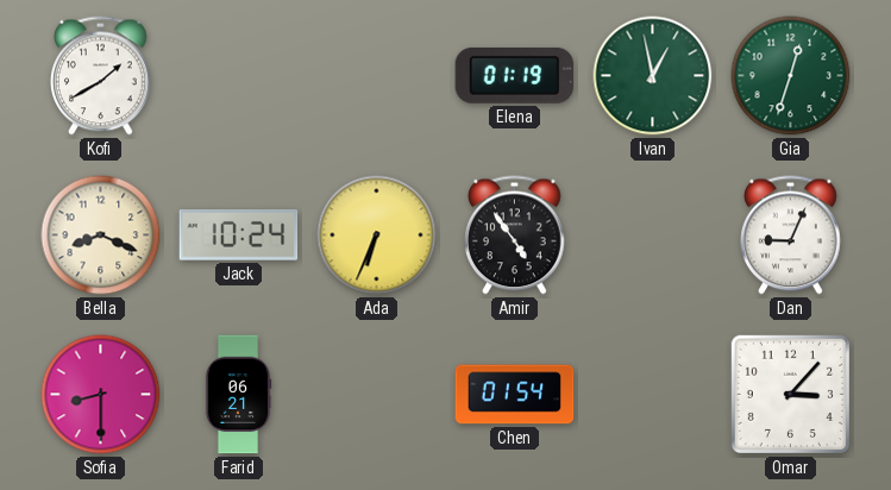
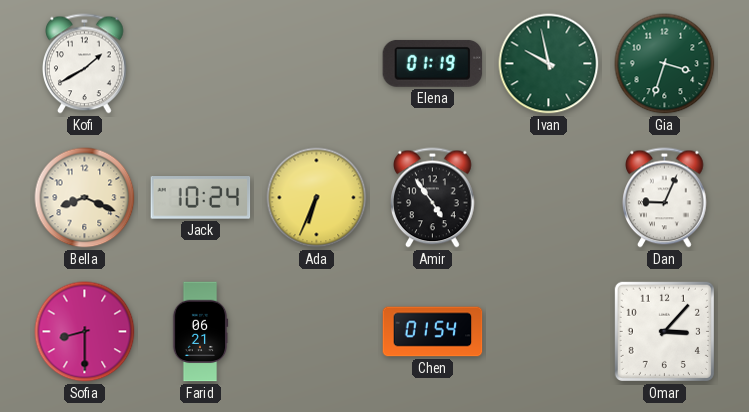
Ivan: 12:58 -> 9:58 (549, 64)
Gia: 12:33 -> 3:33 (665, 64)
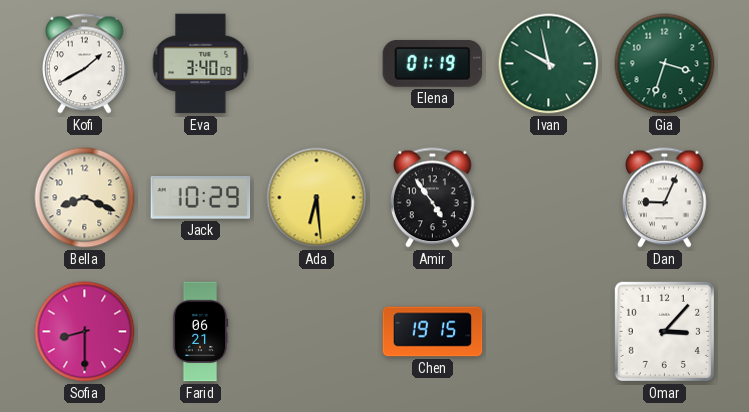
Eva: none -> 3:40 (201, 64)
Jack: 10:24 -> 10:29 (201, 198)
Ada: 6:34 -> 6:29 (317, 198)
Chen: 01:54 -> 19:15 (433, 332)
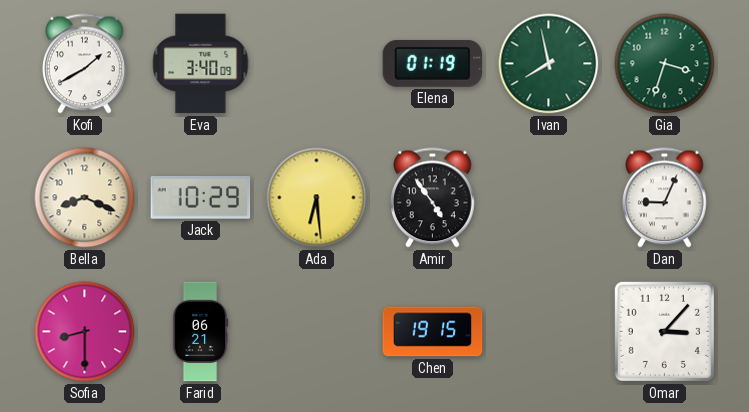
Ivan: 9:58 -> 7:58 (549, 64)
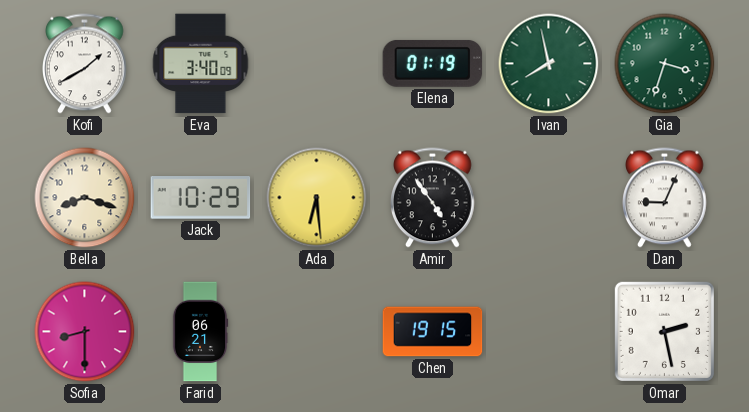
Bella: 8:19 -> 8:18 (85, 198)
Omar: 3:07 -> 2:28 (664, 331)
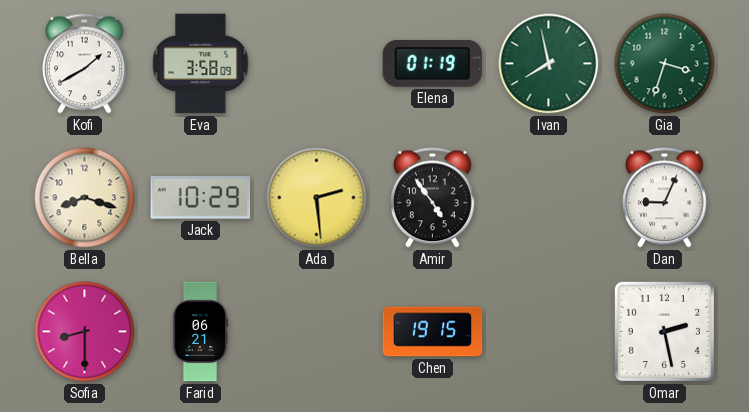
Eva: 3:40 -> 3:58 (201, 64)
Ada: 6:29 -> 2:29 (317, 198)
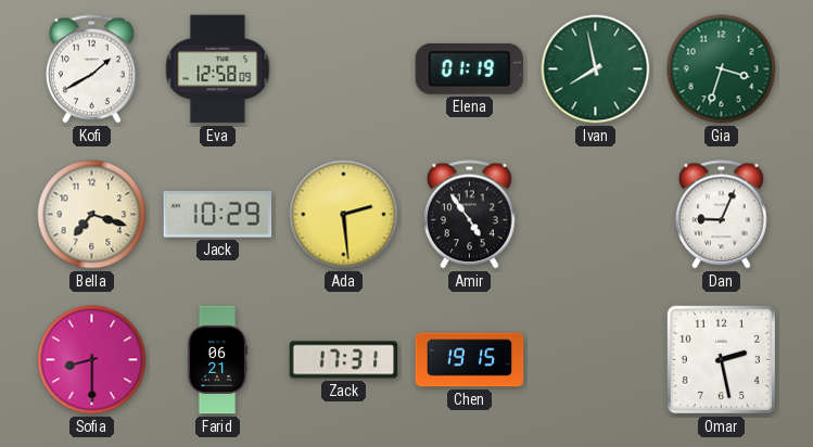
Eva: 3:58 -> 12:58 (218, 69)
Bella: 8:18 -> 7:18 (92, 215)
Zack: none -> 17:31 (344, 360)
